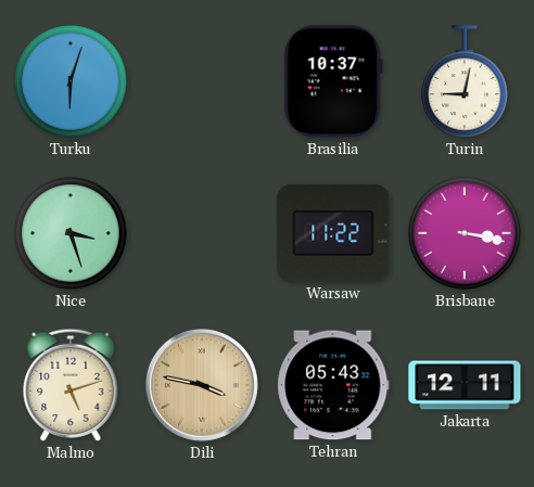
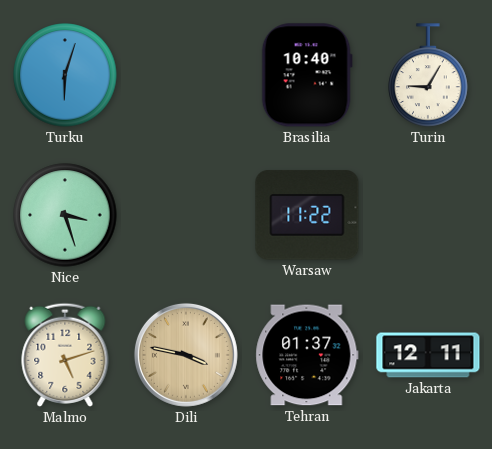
Brasilia: 10:37 -> 10:40 (307, 75)
Turin: 9:02 -> 9:05 (428, 75)
Brisbane: 3:17 -> none (465, 233)
Tehran: 05:43 -> 01:37 (307, 355)
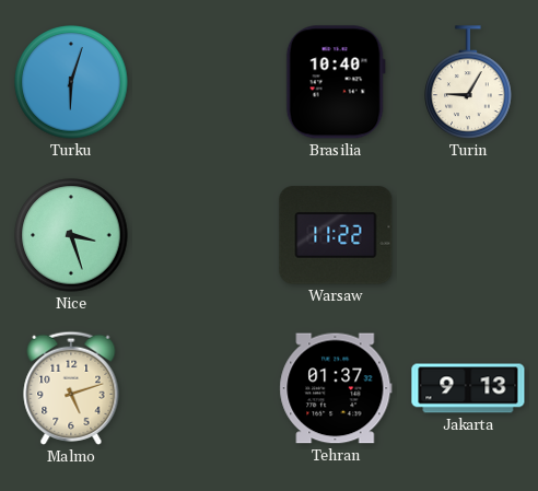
Dili: 3:47 -> none (186, 355)
Jakarta: 12:11 -> 9:13 (468, 388)
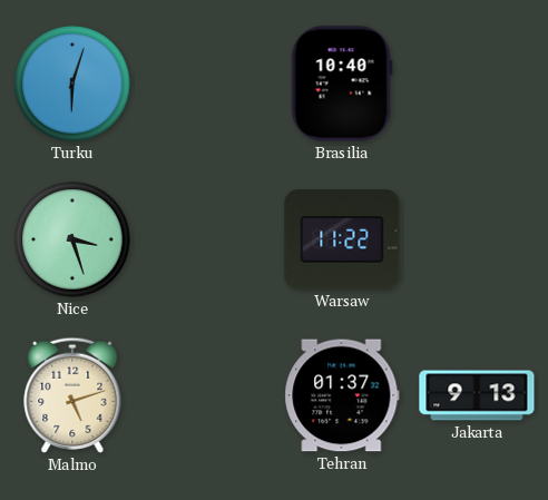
Turin: 9:05 -> none (468, 82)
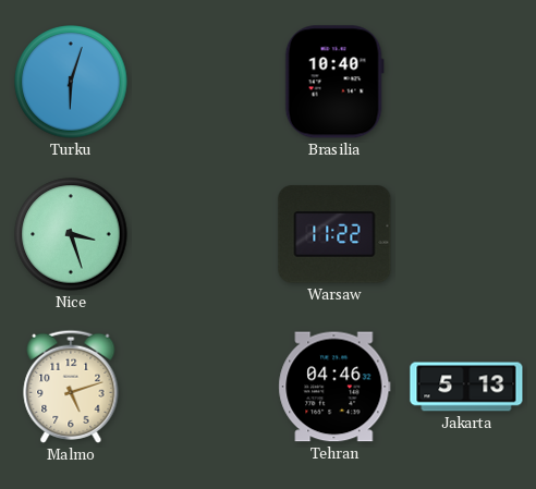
Tehran: 01:37 -> 04:46 (334, 387)
Jakarta: 9:13 -> 5:13 (466, 387)
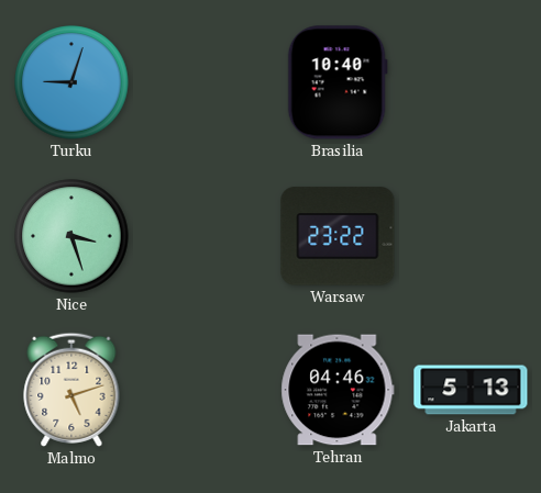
Turku: 6:03 -> 9:03 (71, 82)
Warsaw: 11:22 -> 23:22 (338, 236)
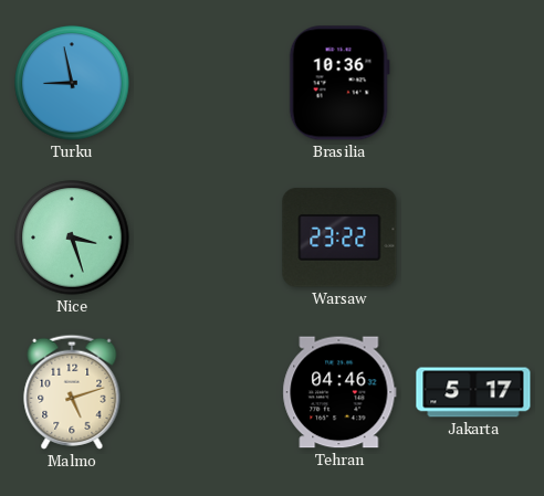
Turku: 9:03 -> 8:58 (72, 83)
Brasilia: 10:40 -> 10:36 (339, 83)
Jakarta: 5:13 -> 5:17 (473, 392)
